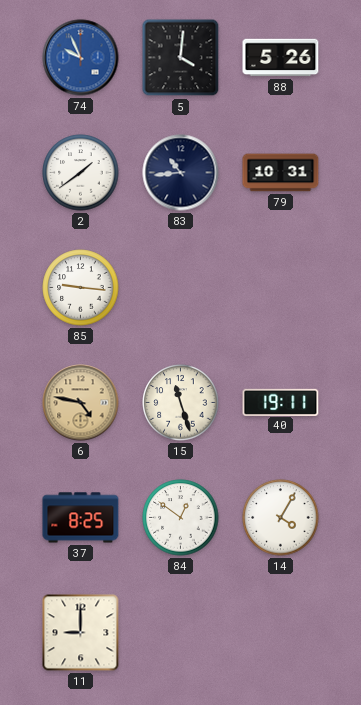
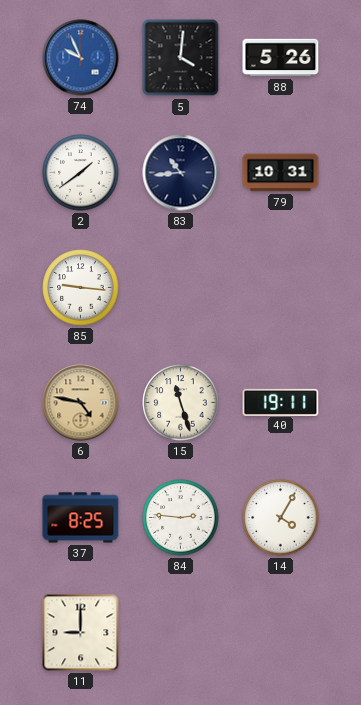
84: 12:51 -> 2:46 (181, 518)
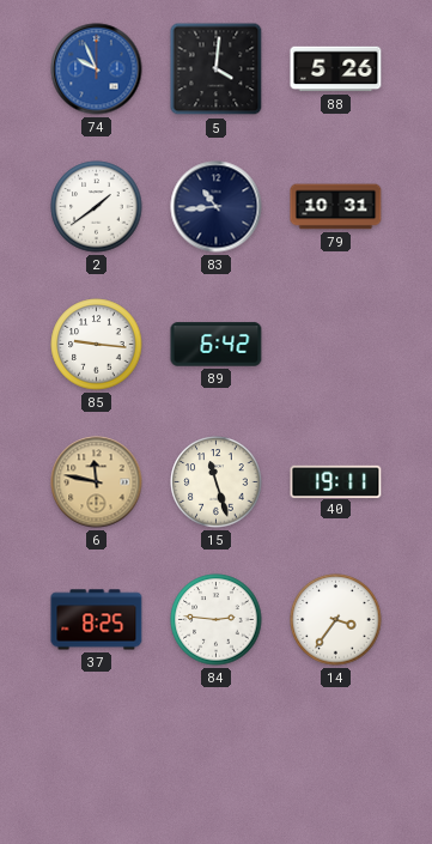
89: none -> 6:42 (217, 345)
6: 4:47 -> 11:47 (97, 482)
14: 4:05 -> 3:36 (336, 620)
11: 9:00 -> none (81, 633)
